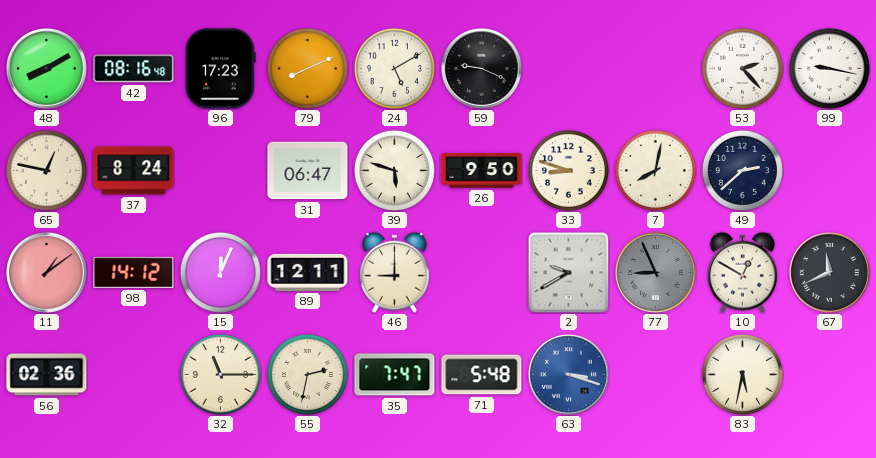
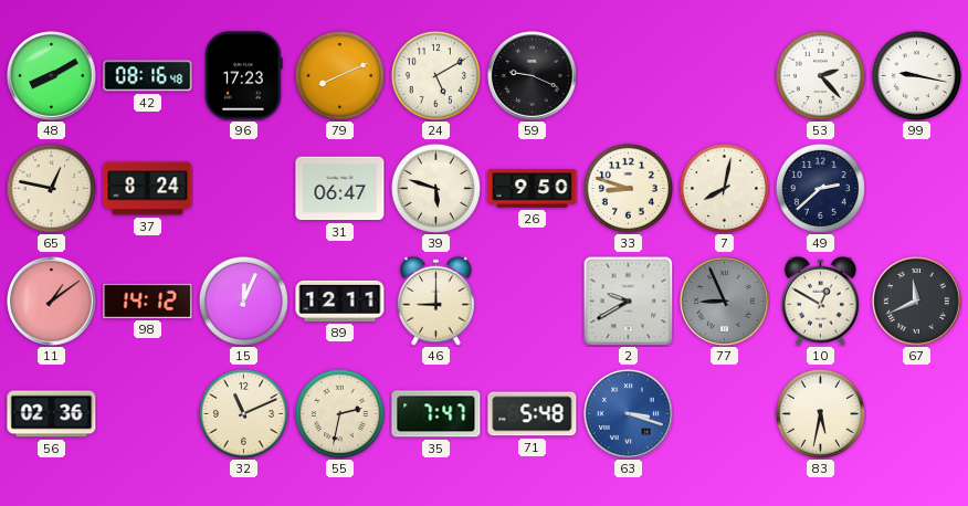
32: 11:15 -> 11:11 (243, 413)
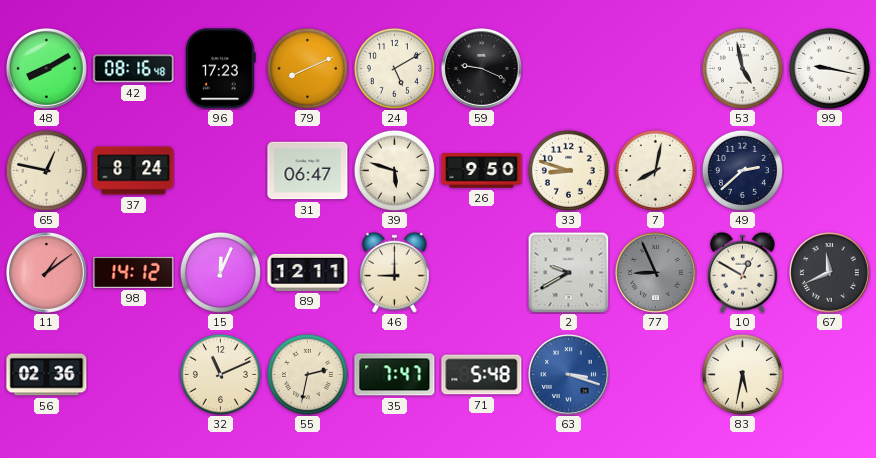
53: 2:23 -> 4:58 (742, 68)
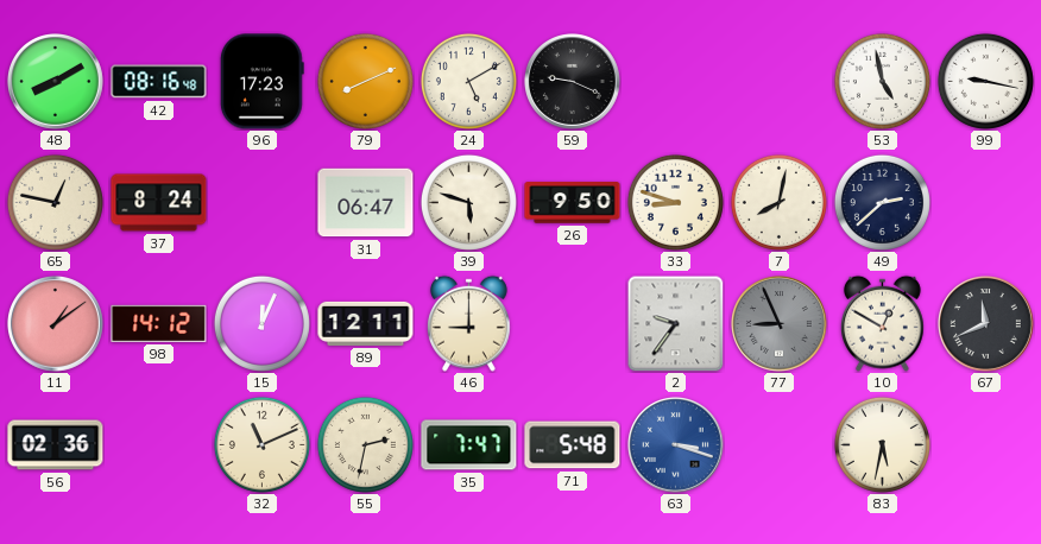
2: 9:40 -> 9:36 (675, 323)
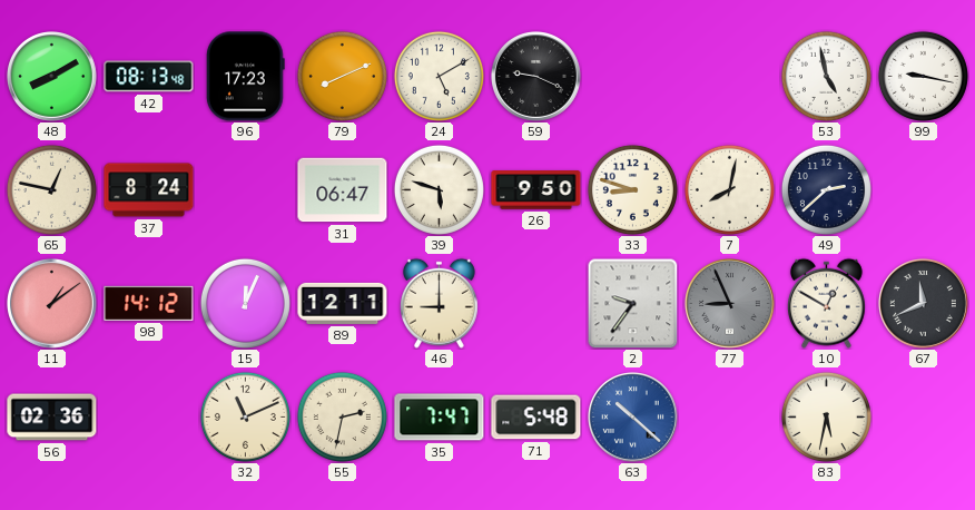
42: 08:16 -> 08:13 (149, 77)
63: 3:18 -> 10:22 (633, 418)
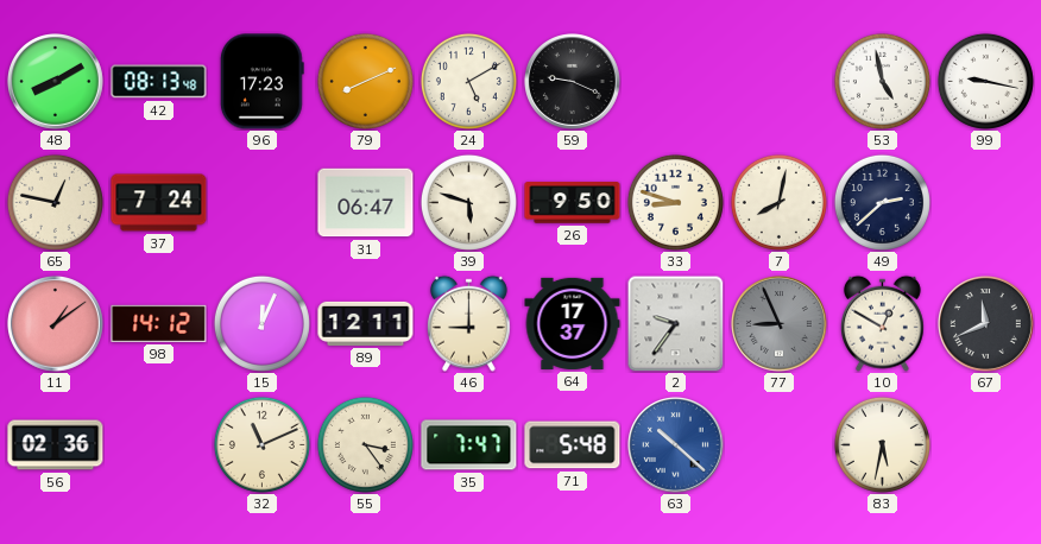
37: 8:24 -> 7:24 (159, 203)
64: none -> 17:37 (573, 323)
55: 2:32 -> 3:24 (365, 444)
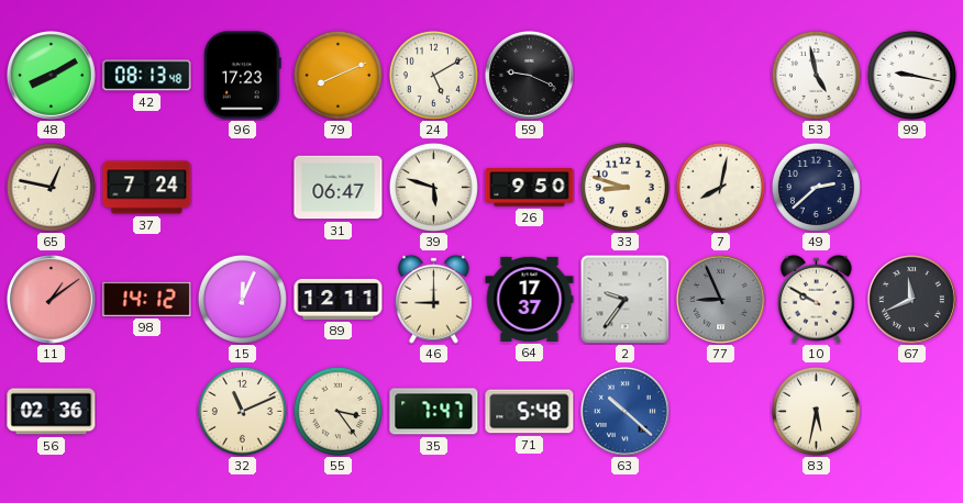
10: 12:50 -> 9:50 (816, 299)
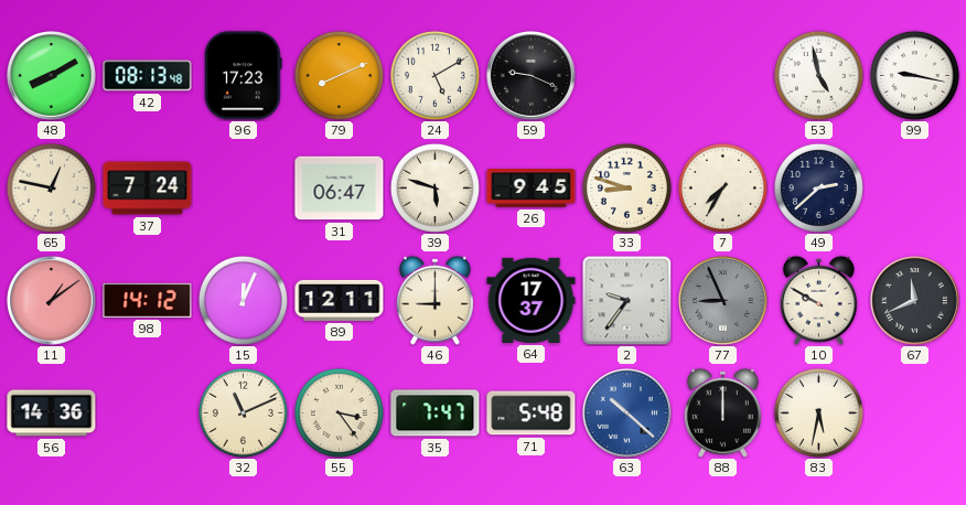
26: 9:50 -> 9:45 (532, 189)
7: 8:02 -> 7:35 (722, 187)
56: 02:36 -> 14:36 (52, 413)
88: none -> 12:00 (722, 412)
